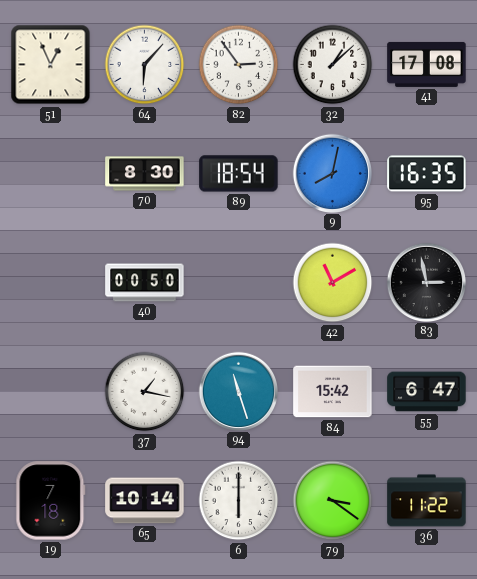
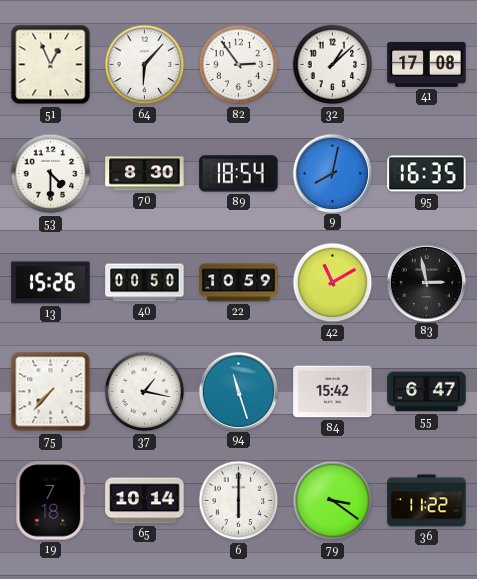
53: none -> 4:30 (51, 174)
13: none -> 15:26 (51, 283)
22: none -> 10:59 (239, 283)
75: none -> 7:37 (51, 392)
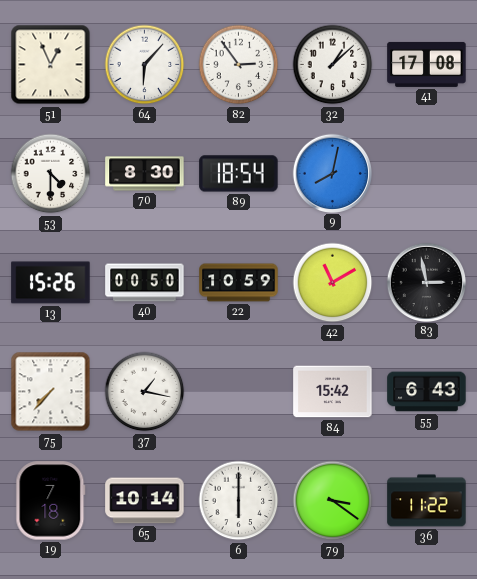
95: 16:35 -> none (427, 174)
94: 11:27 -> none (238, 391)
55: 6:47 -> 6:43 (427, 392)
